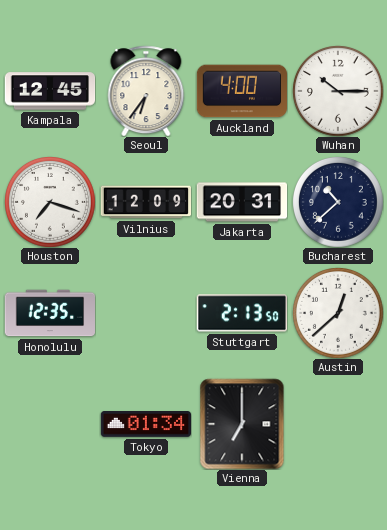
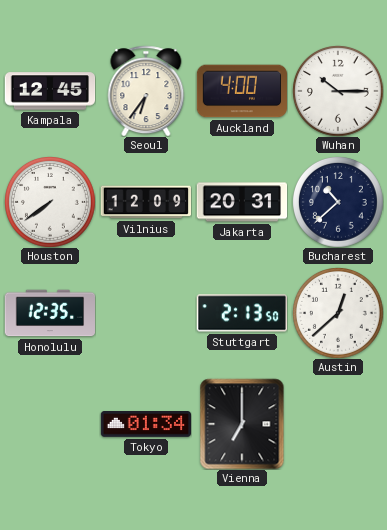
Houston: 7:18 -> 7:39 (50, 202)
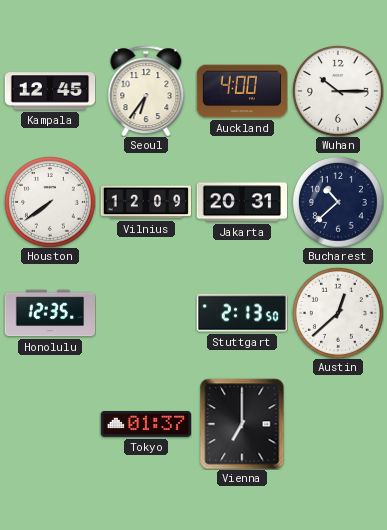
Tokyo: 01:34 -> 01:37 (145, 425)
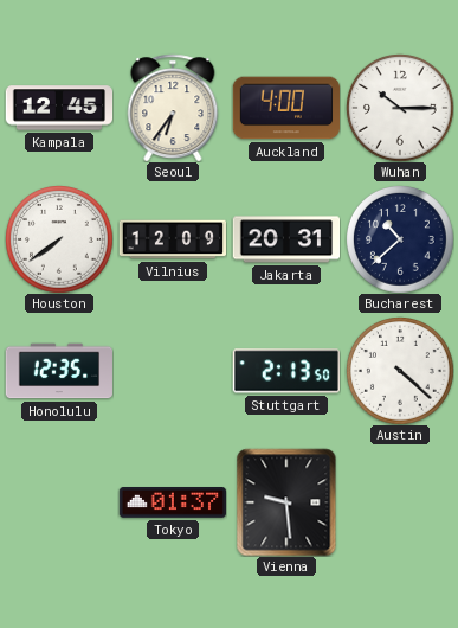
Austin: 12:38 -> 4:22 (400, 371)
Vienna: 7:00 -> 9:29 (286, 502)
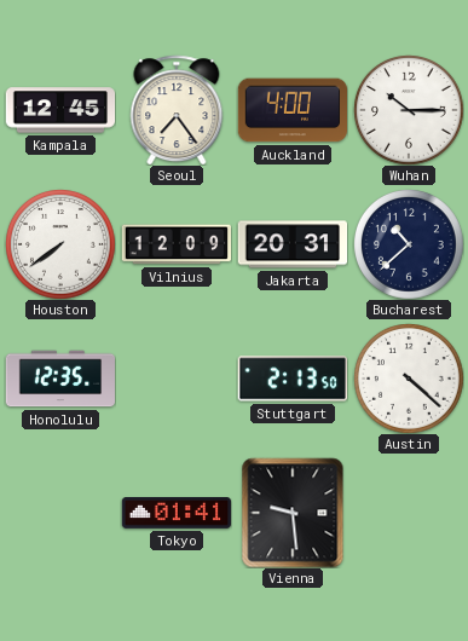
Seoul: 6:36 -> 7:24 (177, 110)
Tokyo: 01:37 -> 01:41 (175, 514)
